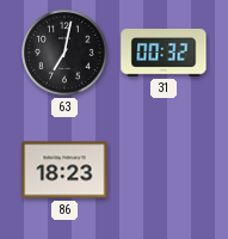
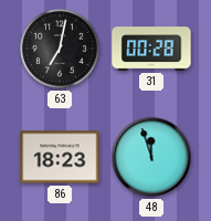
31: 00:32 -> 00:28 (151, 49)
48: none -> 11:57 (151, 157)
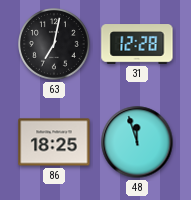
31: 00:28 -> 12:28 (137, 44)
86: 18:23 -> 18:25 (54, 142)
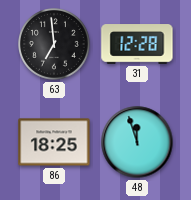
63: 7:02 -> 6:59 (55, 45)
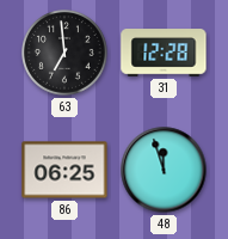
86: 18:25 -> 06:25 (64, 170)
